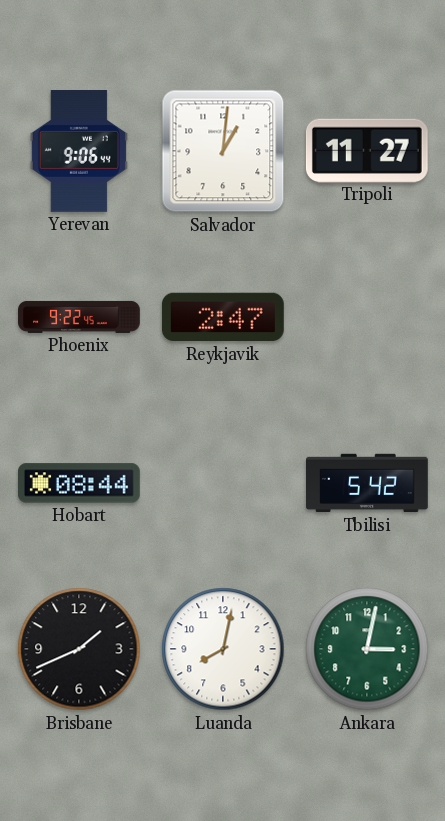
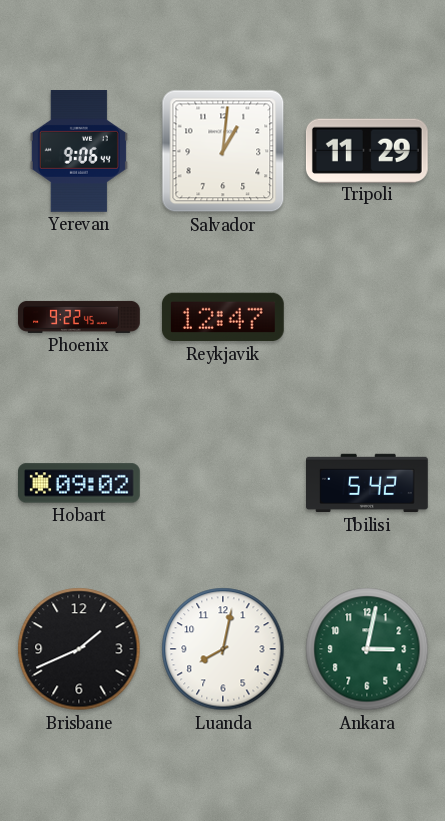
Tripoli: 11:27 -> 11:29 (367, 150)
Reykjavik: 2:47 -> 12:47 (223, 317)
Hobart: 08:44 -> 09:02 (80, 483)
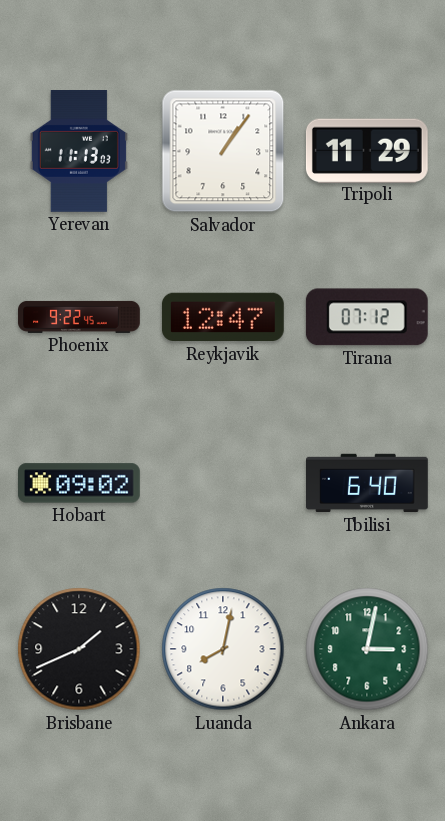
Yerevan: 9:06 -> 11:13 (79, 152)
Salvador: 1:01 -> 1:06 (223, 151)
Tirana: none -> 07:12 (367, 317)
Tbilisi: 5:42 -> 6:40 (368, 483)
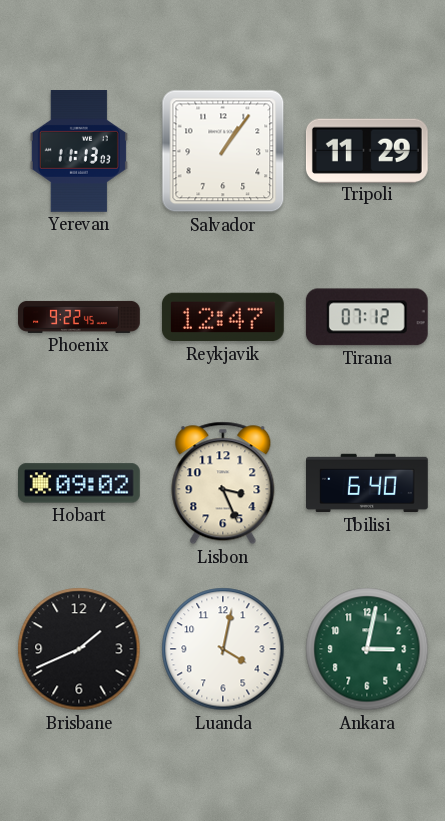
Lisbon: none -> 3:26 (223, 483)
Luanda: 8:02 -> 4:02 (223, 649)
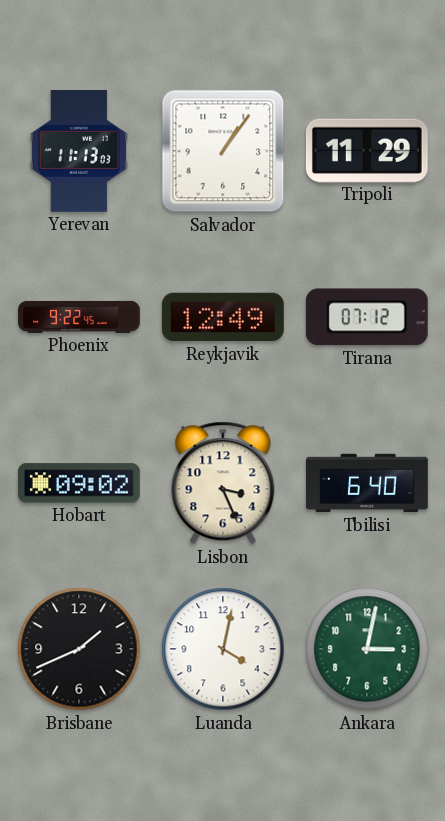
Reykjavik: 12:47 -> 12:49 (223, 317)
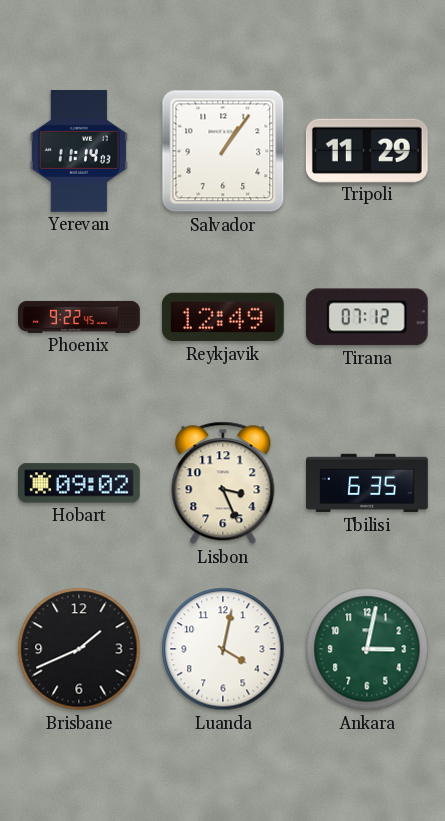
Yerevan: 11:13 -> 11:14 (79, 152)
Tbilisi: 6:40 -> 6:35 (368, 483)
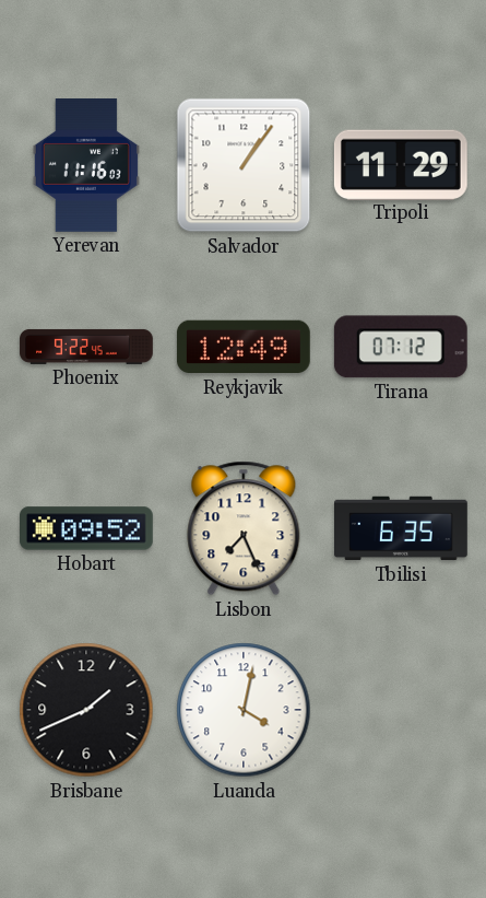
Yerevan: 11:14 -> 11:16 (86, 166)
Hobart: 09:02 -> 09:52 (87, 528)
Lisbon: 3:26 -> 7:26 (244, 528)
Ankara: 3:02 -> none (367, 649)
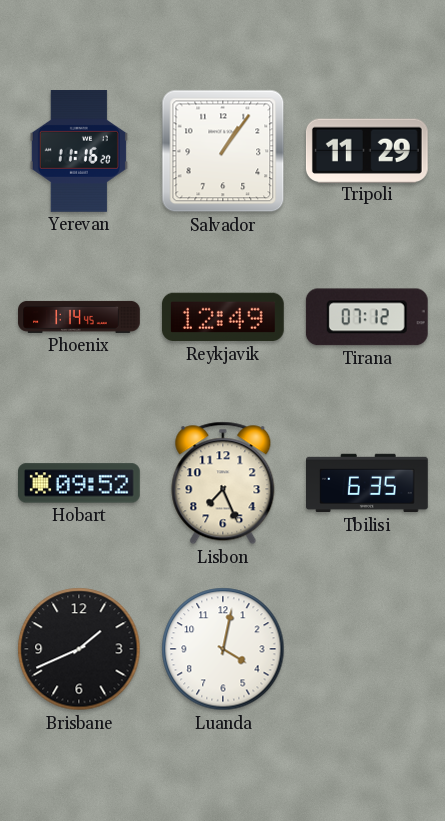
Yerevan: 11:16:03 -> 11:16:20 (79, 152)
Phoenix: 9:22 -> 1:14 (79, 317)
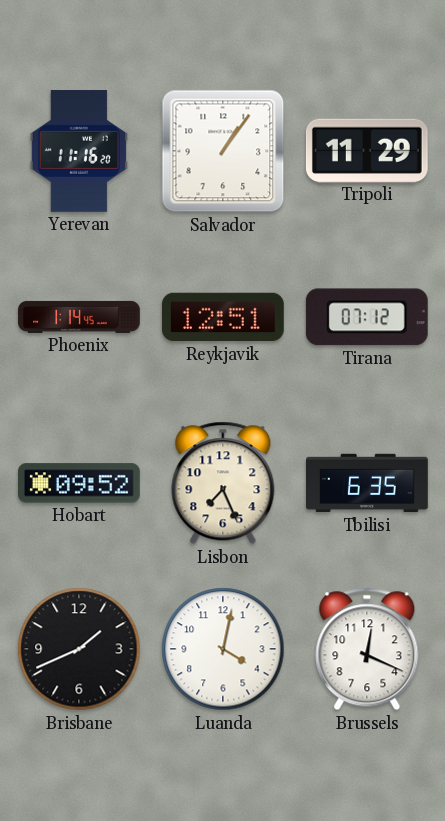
Reykjavik: 12:49 -> 12:51 (223, 317)
Brussels: none -> 12:19 (367, 649)
